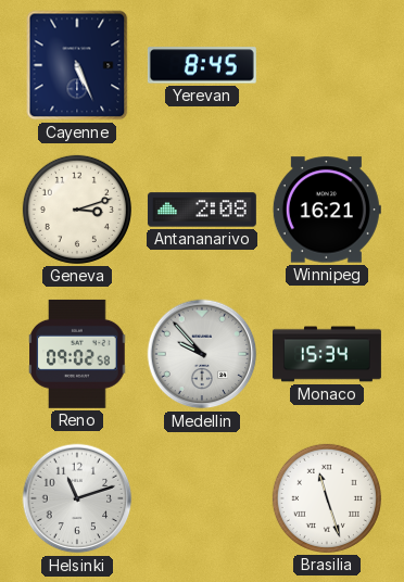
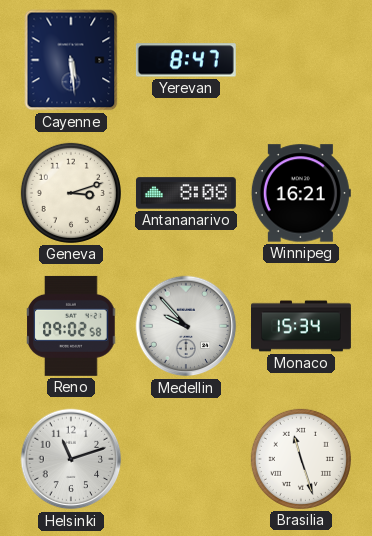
Cayenne: 5:26 -> 5:29 (71, 60)
Yerevan: 8:45 -> 8:47 (186, 60)
Antananarivo: 2:08 -> 8:08 (186, 193)
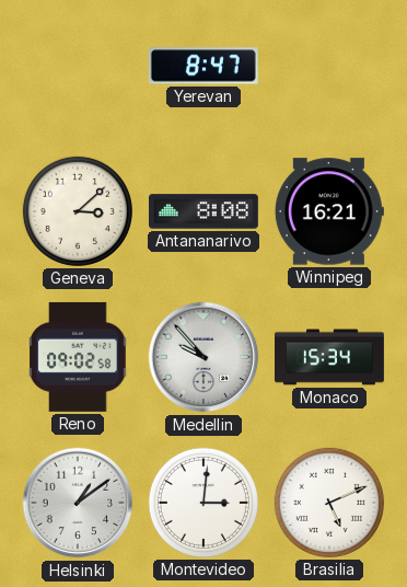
Cayenne: 5:29 -> none (71, 60)
Geneva: 3:12 -> 3:08 (78, 211)
Helsinki: 11:12 -> 1:09 (78, 503)
Montevideo: none -> 3:01 (203, 503)
Brasilia: 11:27 -> 5:11 (329, 503)
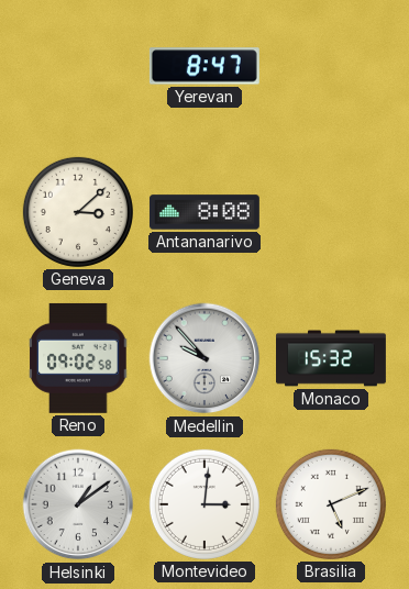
Winnipeg: 16:21 -> none (329, 211)
Monaco: 15:34 -> 15:32 (332, 358)
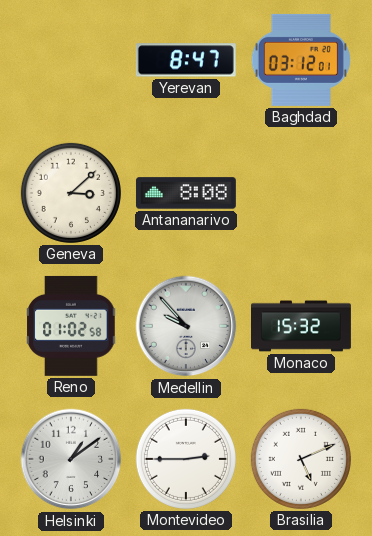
Baghdad: none -> 03:12 (301, 60)
Reno: 09:02 -> 01:02 (71, 326)
Montevideo: 3:01 -> 2:45 (186, 459)
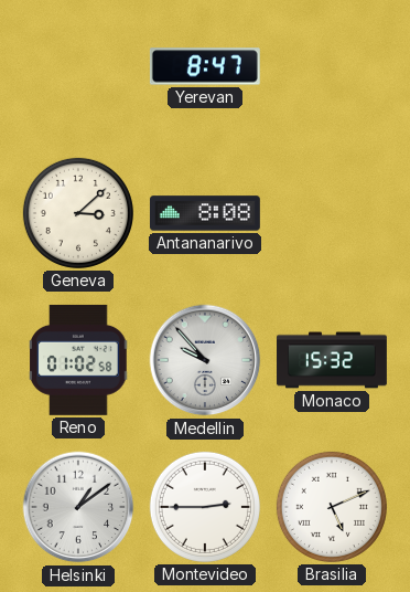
Baghdad: 03:12 -> none (301, 60)
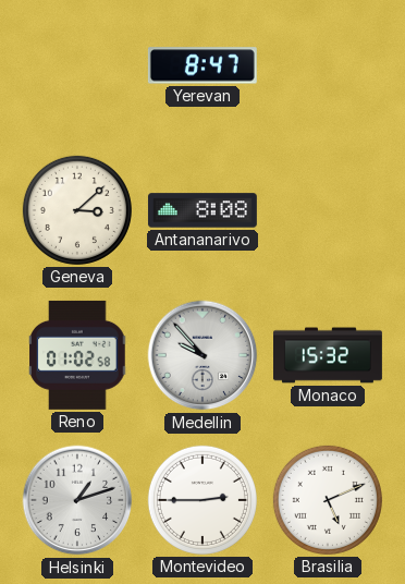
Helsinki: 1:09 -> 1:12 (77, 500)
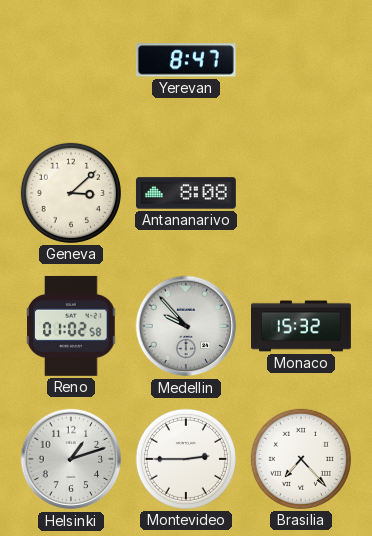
Brasilia: 5:11 -> 7:23 (301, 459)
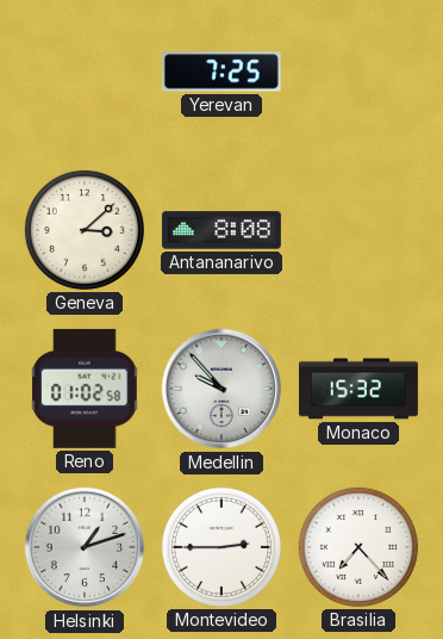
Yerevan: 8:47 -> 7:25 (221, 72)
